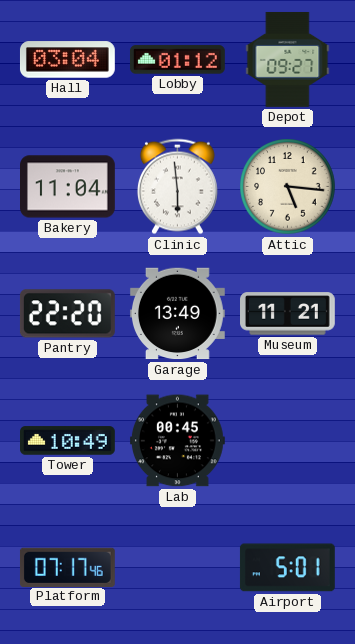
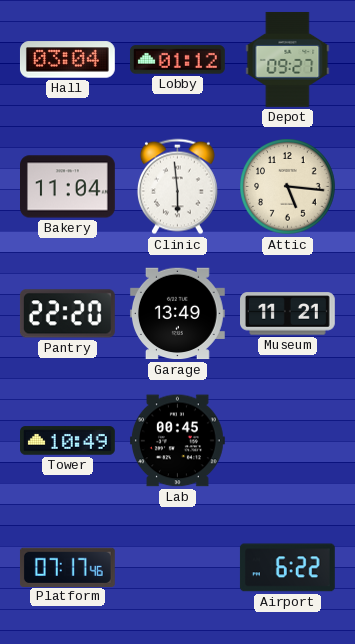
Airport: 5:01 -> 6:22 (287, 568)
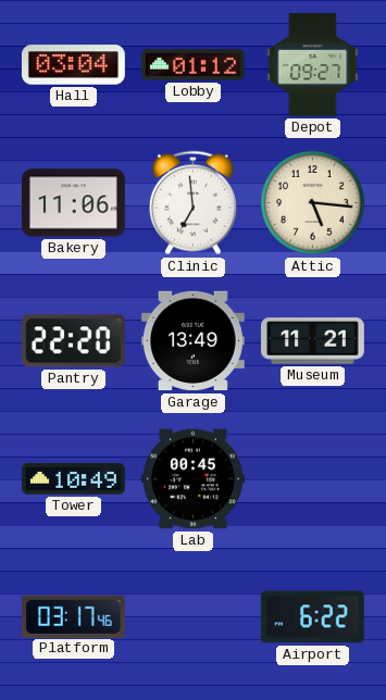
Bakery: 11:04 -> 11:06 (74, 203)
Clinic: 5:59 -> 6:59 (192, 203)
Platform: 07:17 -> 03:17 (73, 616)
